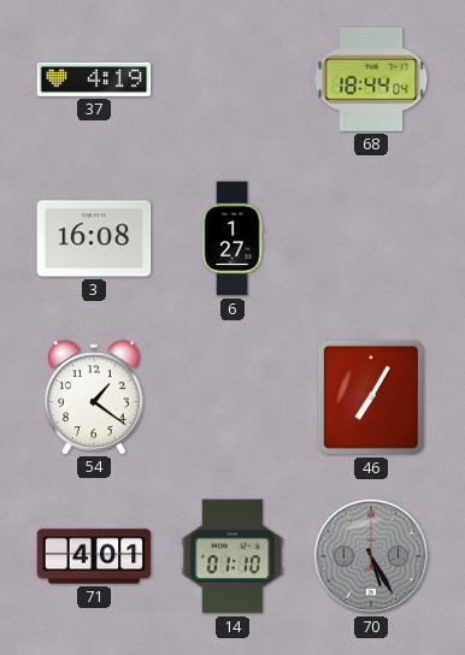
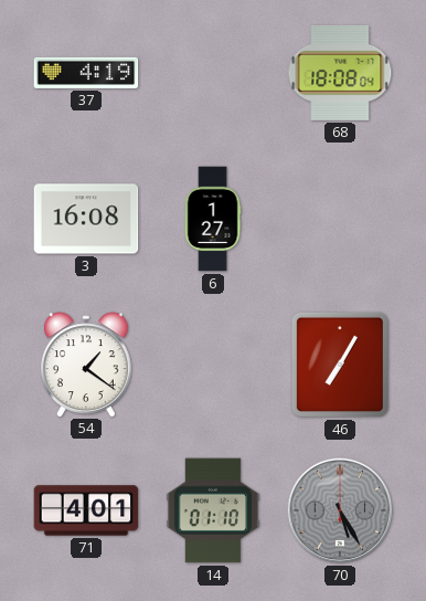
68: 18:44 -> 18:08 (340, 73)
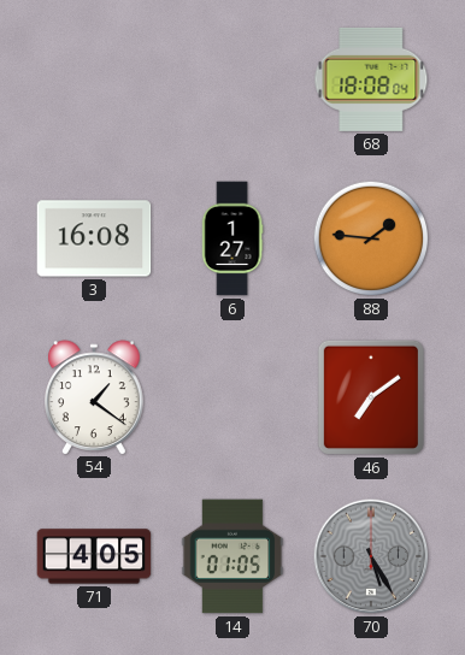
37: 4:19 -> none (86, 73)
88: none -> 1:46 (371, 238)
46: 7:05 -> 7:09 (371, 397)
71: 4:01 -> 4:05 (94, 556)
14: 01:10 -> 01:05 (232, 556)
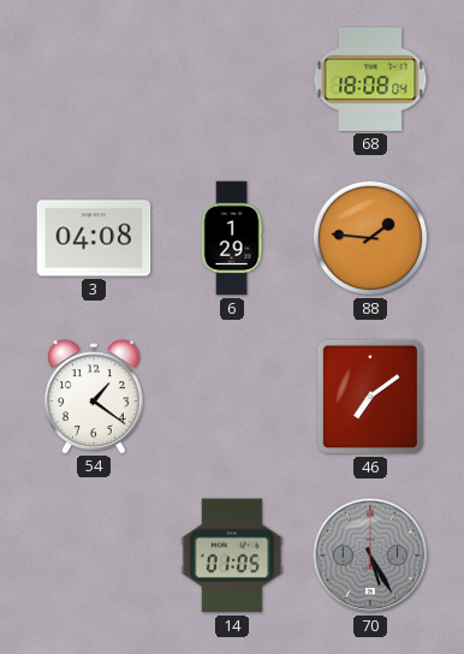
3: 16:08 -> 04:08 (94, 238)
6: 1:27 -> 1:29 (232, 238)
71: 4:05 -> none (94, 556)
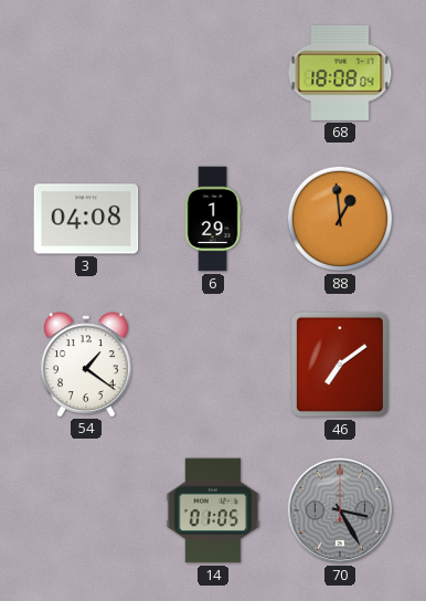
88: 1:46 -> 12:59 (340, 219)
70: 5:25 -> 3:25 (340, 510)
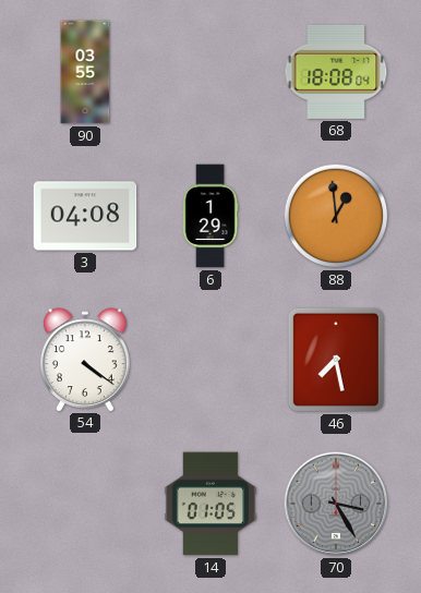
90: none -> 03:55 (85, 72)
54: 1:21 -> 4:21 (86, 360)
46: 7:09 -> 7:28 (336, 360)
